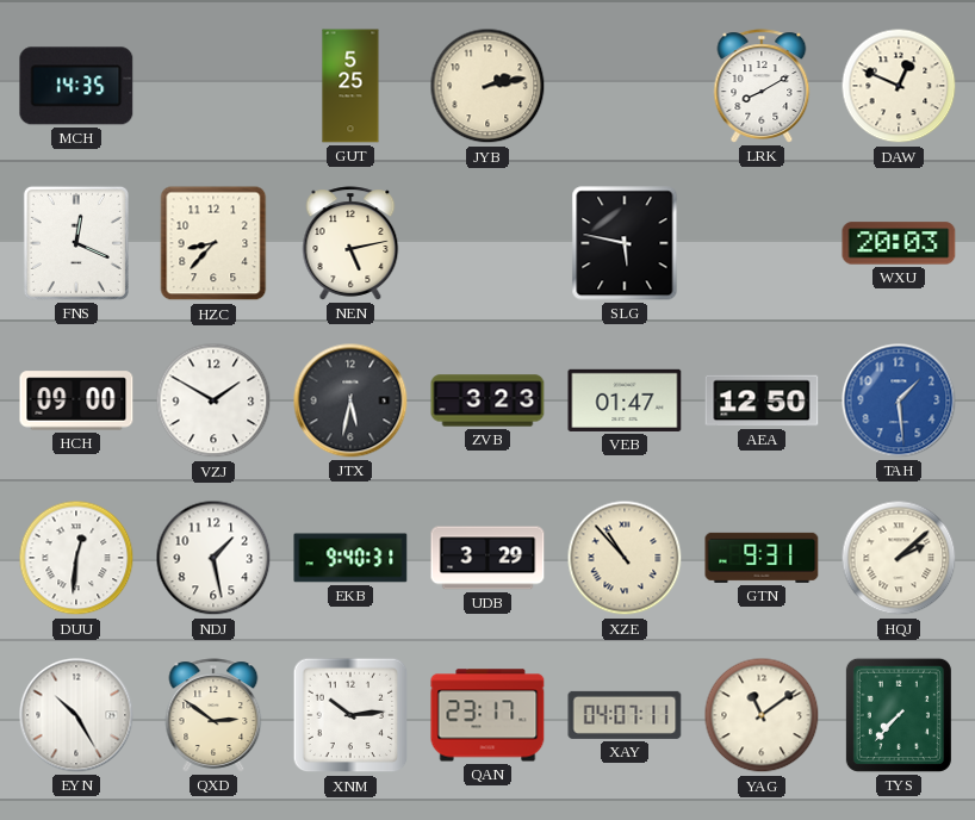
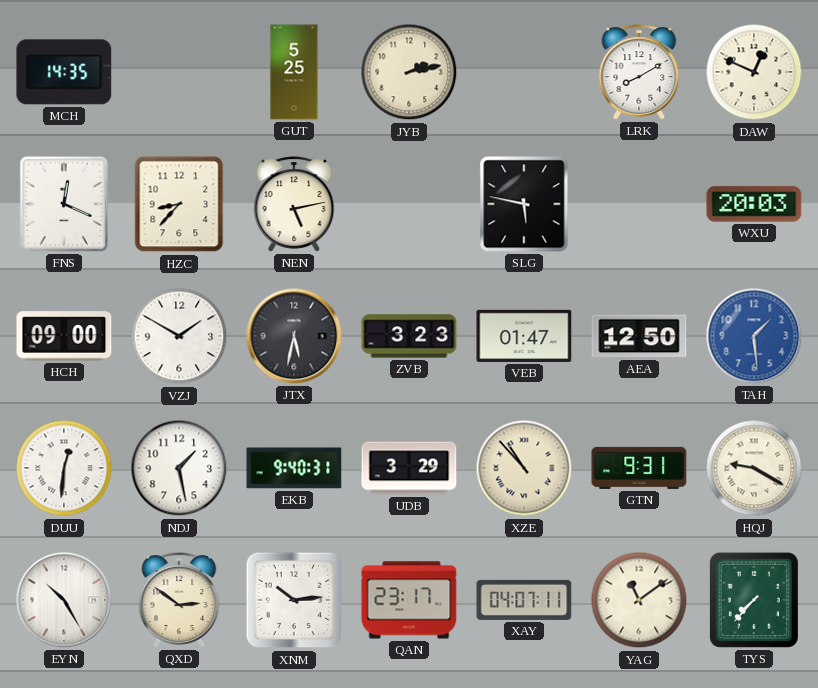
HQJ: 2:08 -> 9:20 (754, 468)
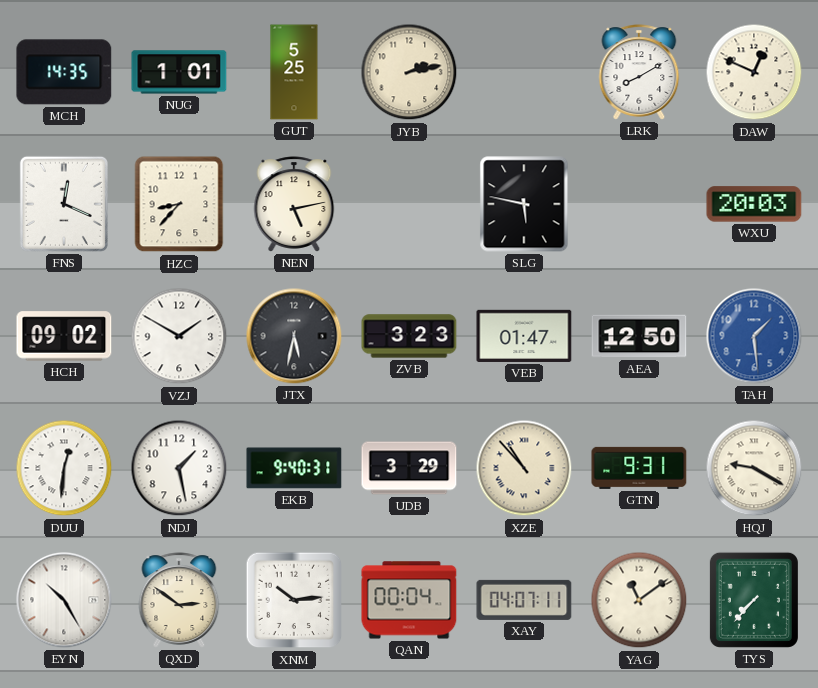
NUG: none -> 1:01 (179, 72)
HCH: 09:00 -> 09:02 (64, 336)
QAN: 23:17 -> 00:04 (409, 600)
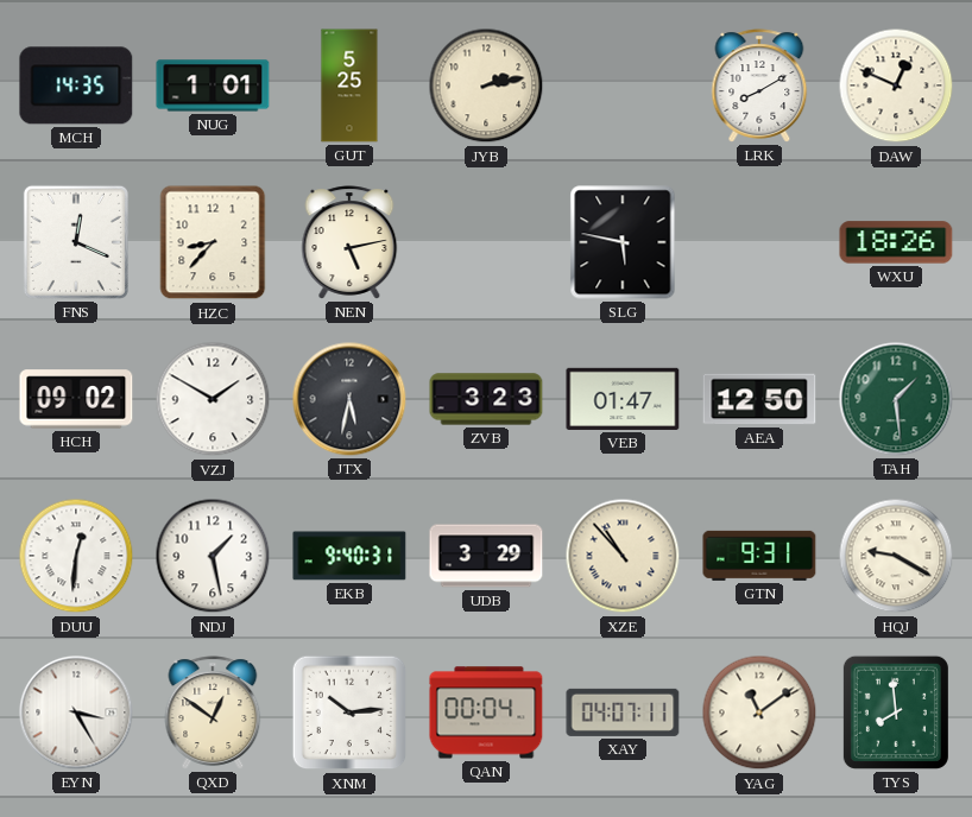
WXU: 20:03 -> 18:26 (896, 242)
TAH dial: blue -> green (896, 399)
EYN: 10:25 -> 3:25 (76, 712)
QXD: 2:51 -> 12:51 (213, 712)
TYS: 7:37 -> 7:59 (896, 712)
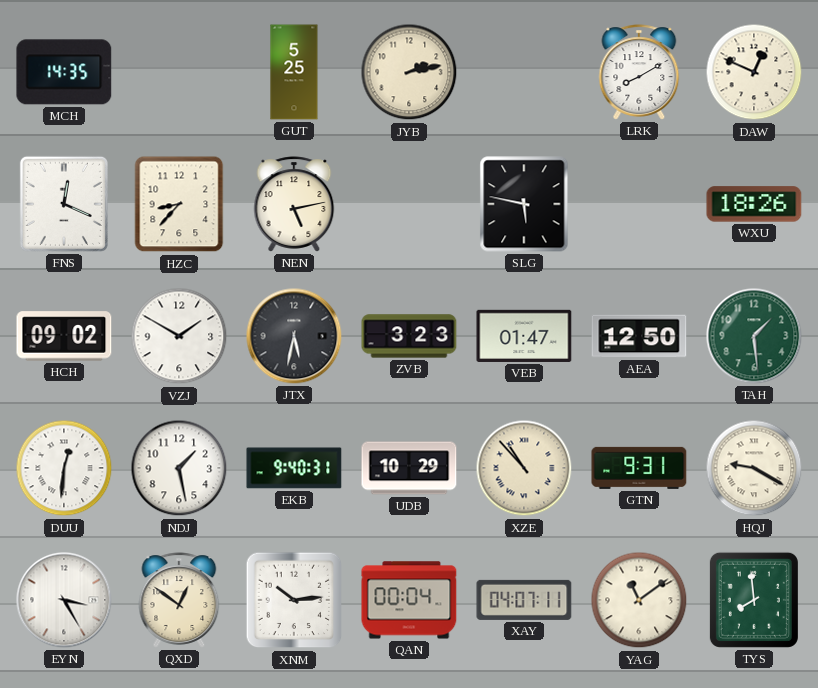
NUG: 1:01 -> none (213, 85)
UDB: 3:29 -> 10:29 (409, 468)
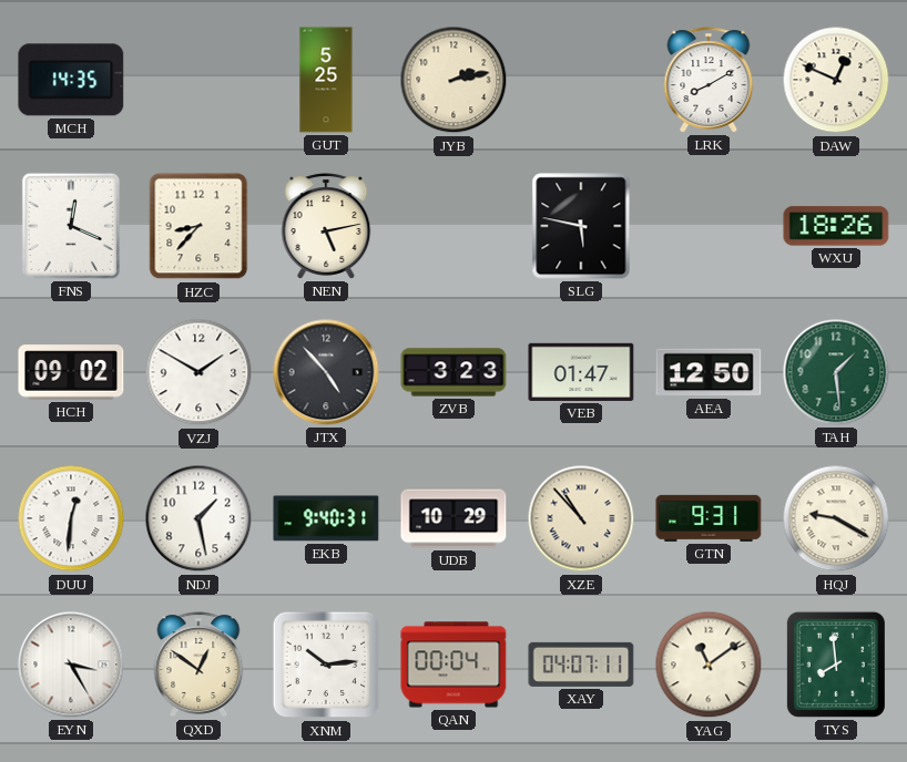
JTX: 5:32 -> 4:53 (326, 372)
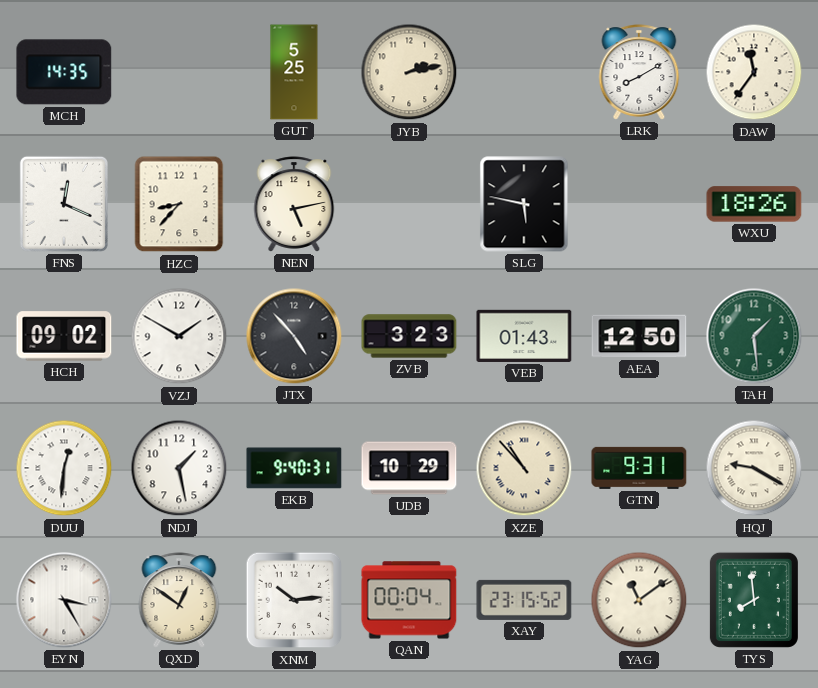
DAW: 12:49 -> 11:36 (754, 72)
VEB: 01:47 -> 01:43 (524, 336)
XAY: 04:07 -> 23:15 (524, 600)
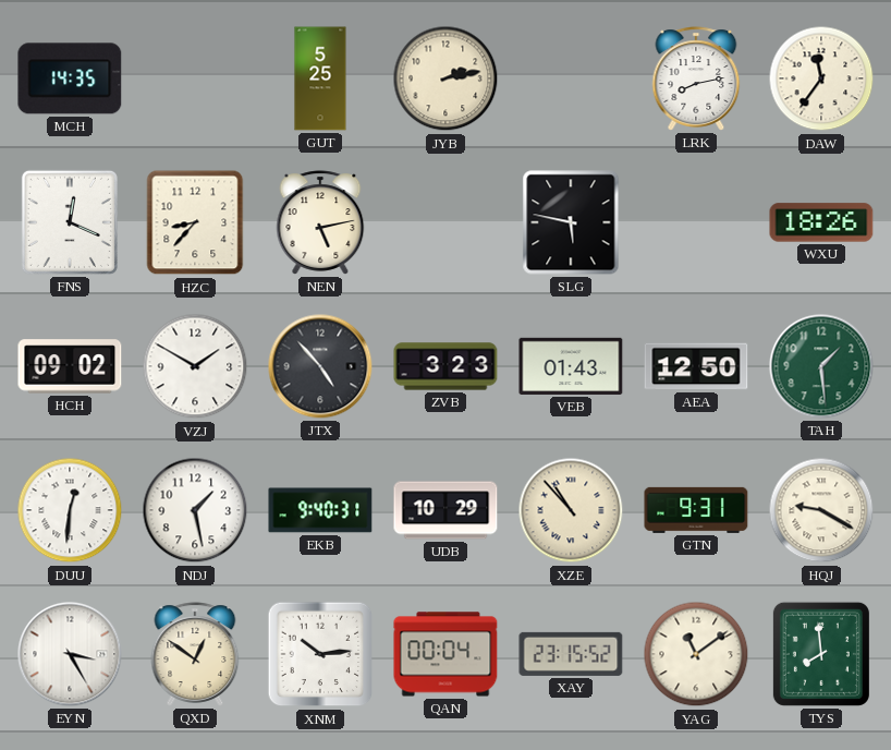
LRK: 8:10 -> 8:13 (696, 78)
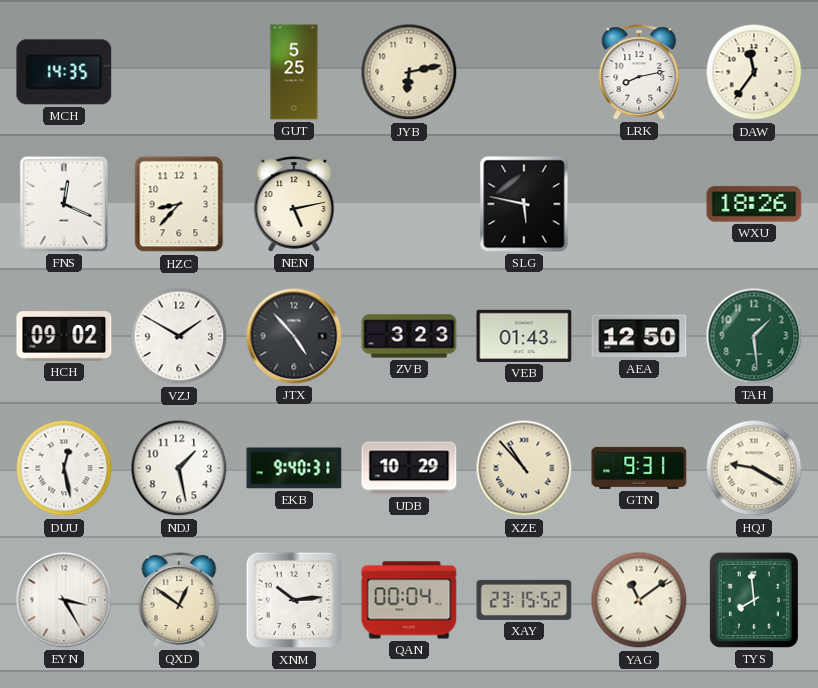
JYB: 2:13 -> 6:13 (409, 72)
DUU: 12:31 -> 12:28 (64, 468)
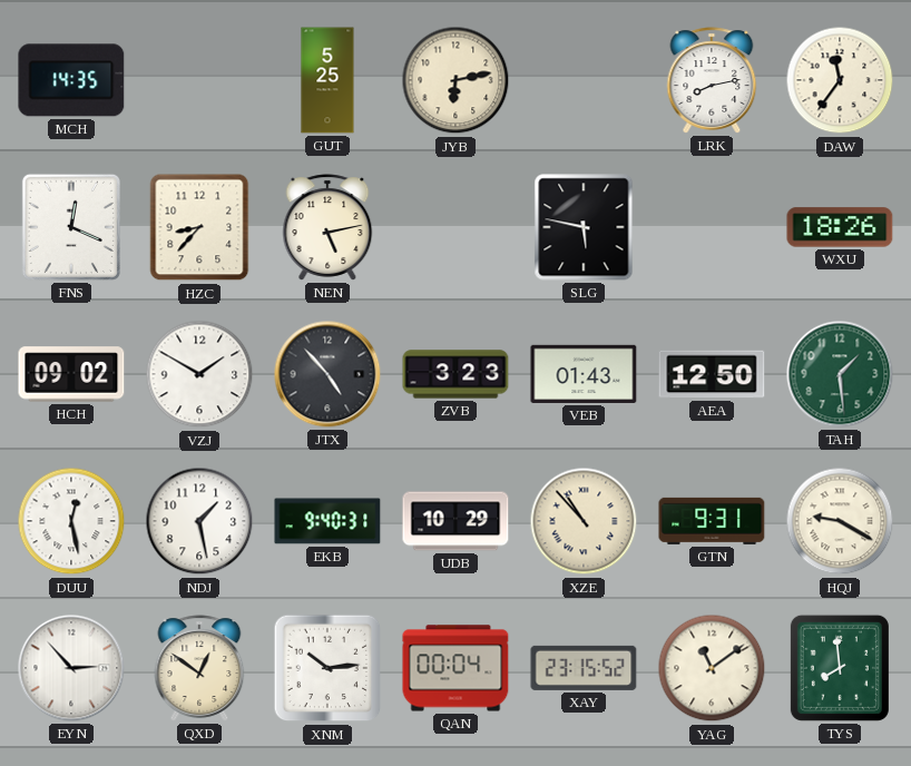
EYN: 3:25 -> 2:53 (71, 668)
